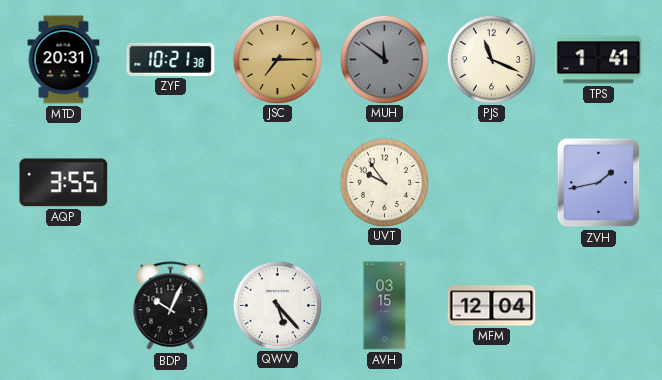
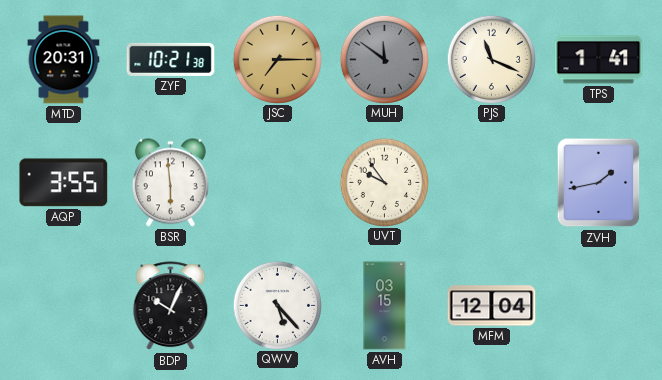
BSR: none -> 5:59 (170, 183)
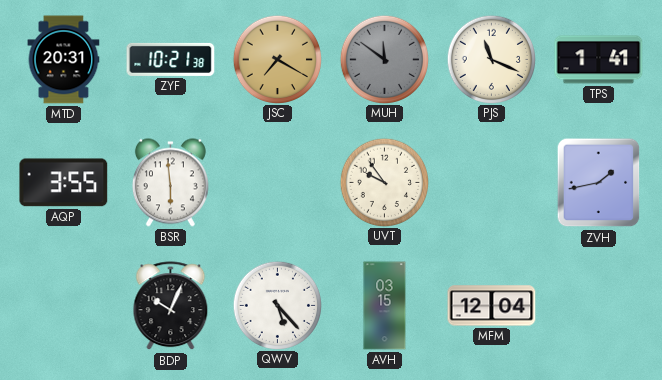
JSC: 7:15 -> 7:20 (277, 59)
